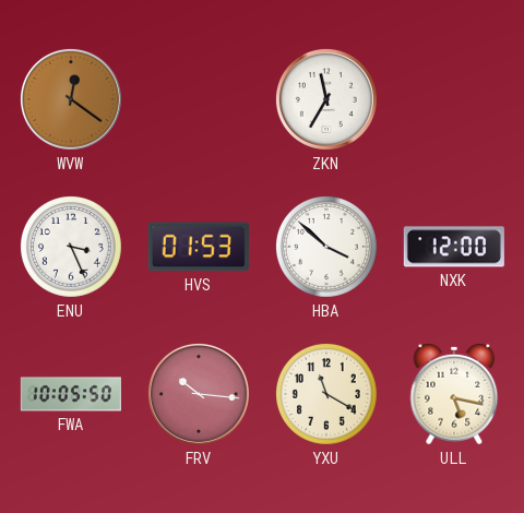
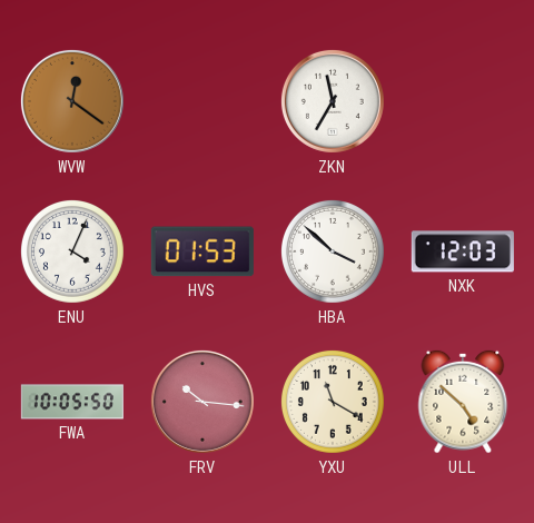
ENU: 3:26 -> 4:04 (72, 251)
NXK: 12:00 -> 12:03 (463, 251)
ULL: 5:17 -> 4:52 (463, 402)
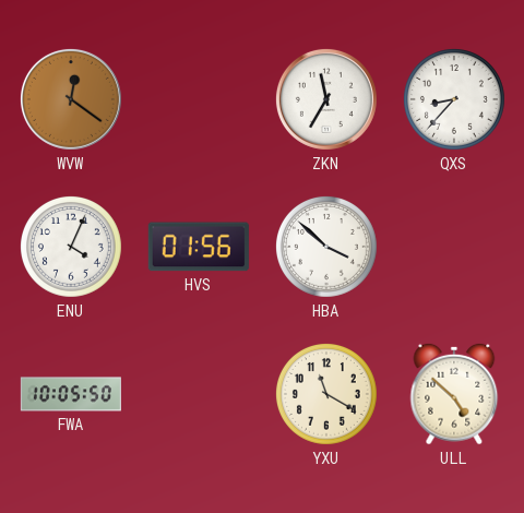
QXS: none -> 8:37 (454, 99)
HVS: 01:53 -> 01:56 (199, 247)
NXK: 12:03 -> none (463, 251)
FRV: 10:16 -> none (202, 402)
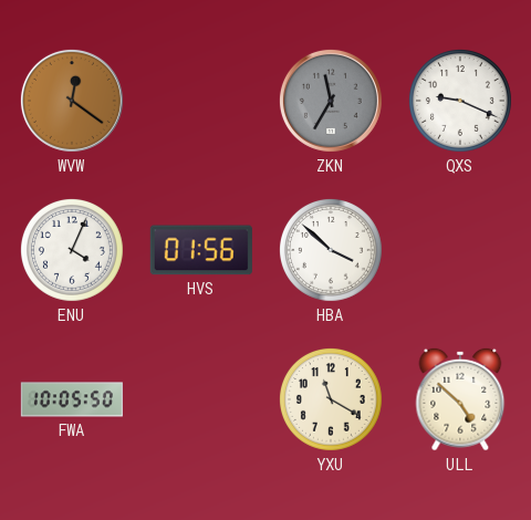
ZKN dial: white -> grey (331, 101)
QXS: 8:37 -> 9:19 (460, 101)
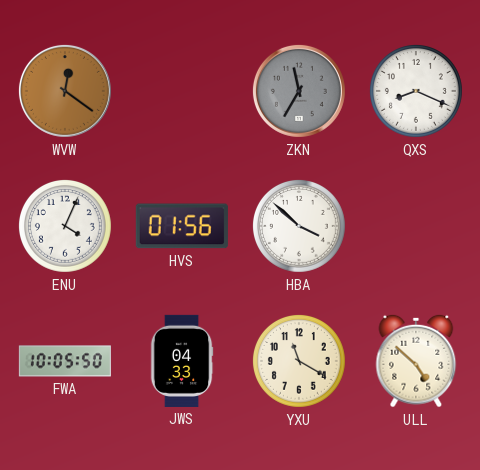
QXS: 9:19 -> 8:19 (416, 91)
JWS: none -> 04:33 (182, 361)
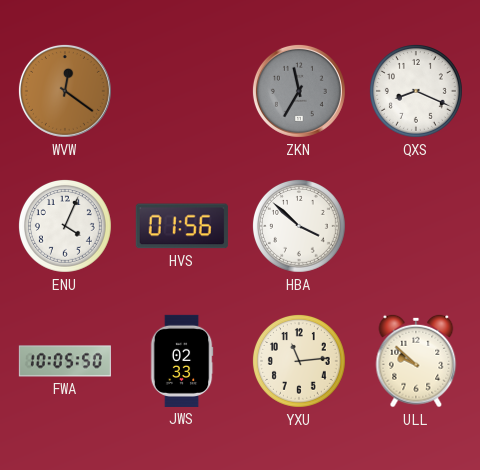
JWS: 04:33 -> 02:33 (182, 361)
YXU: 11:20 -> 11:14 (299, 361)
ULL: 4:52 -> 9:52 (416, 361)
